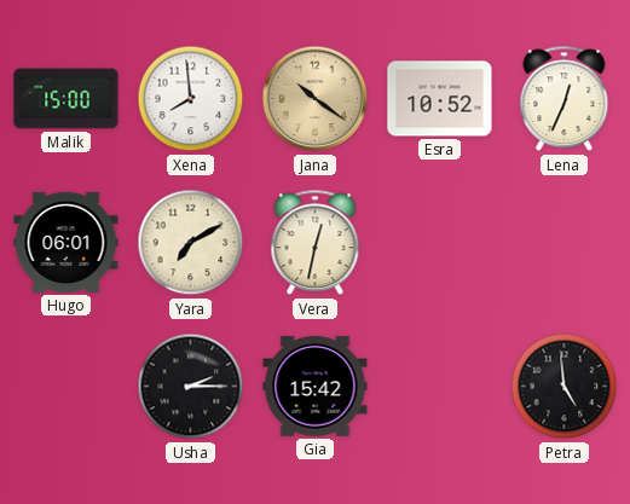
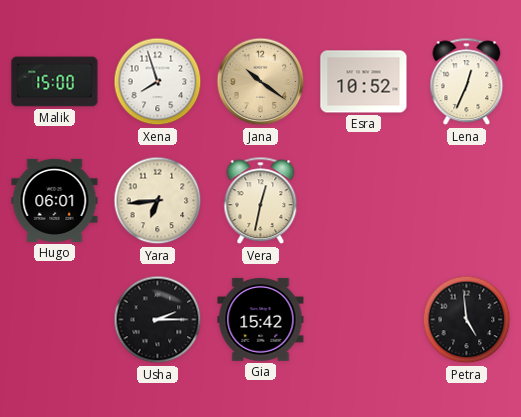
Xena: 7:59 -> 7:57 (158, 82)
Yara: 7:10 -> 6:44 (158, 201)
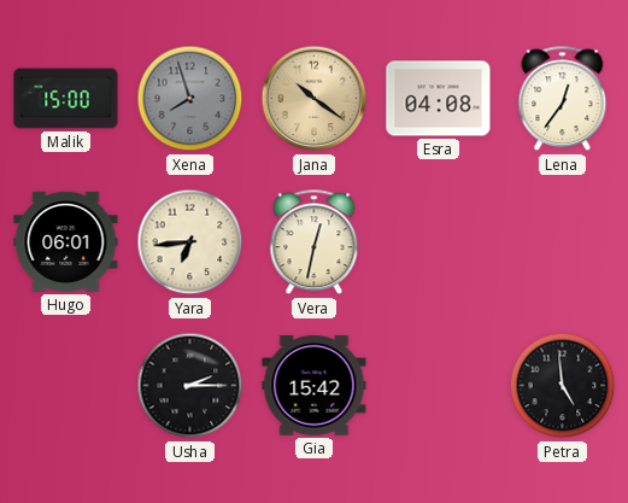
Xena dial: white -> grey (190, 99)
Esra: 10:52 -> 04:08 (439, 99)
Lena: 12:34 -> 12:36 (563, 99)
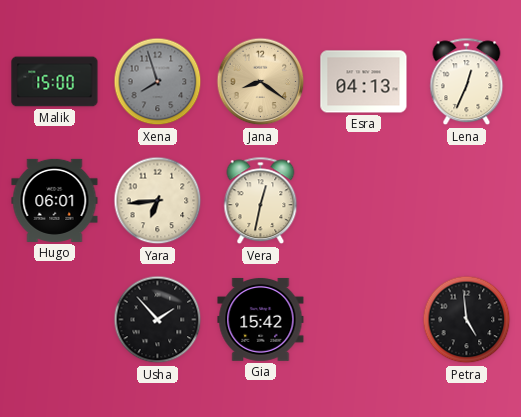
Jana: 10:21 -> 8:21 (261, 82)
Esra: 04:08 -> 04:13 (364, 82)
Lena: 12:36 -> 12:34 (467, 82)
Usha: 2:15 -> 1:53 (158, 320)
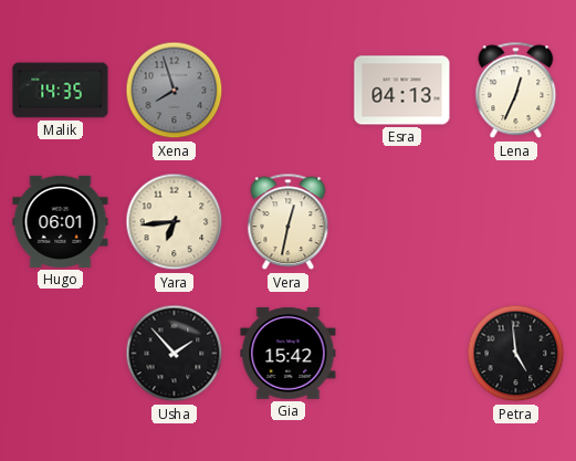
Malik: 15:00 -> 14:35 (61, 91)
Jana: 8:21 -> none (261, 82)
